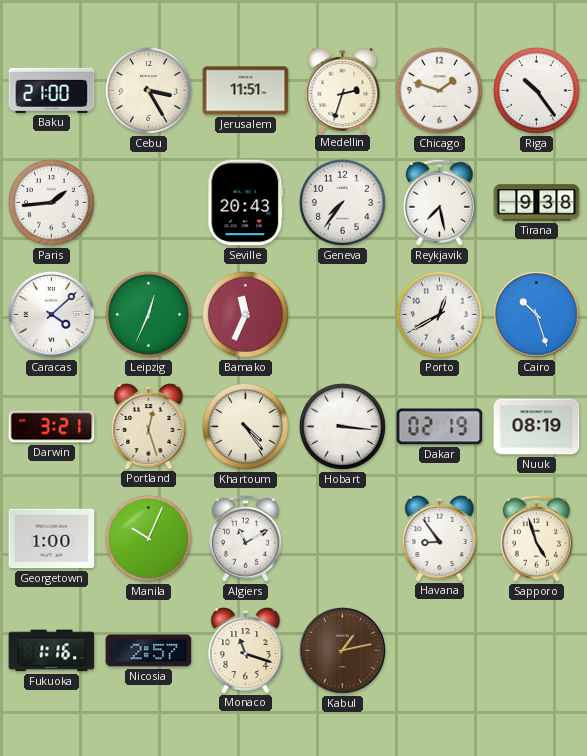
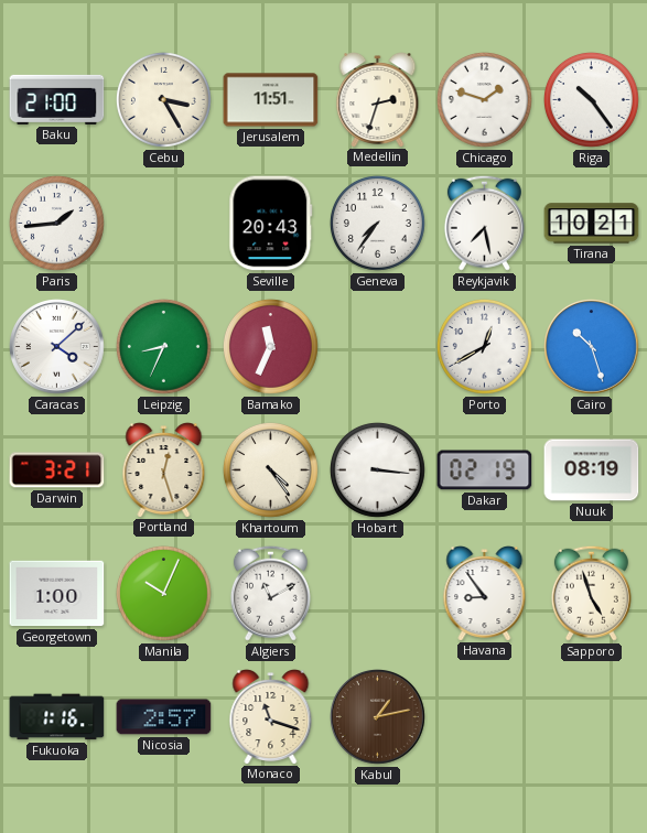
Tirana: 9:38 -> 10:21 (592, 224)
Leipzig: 12:34 -> 8:34 (163, 346)
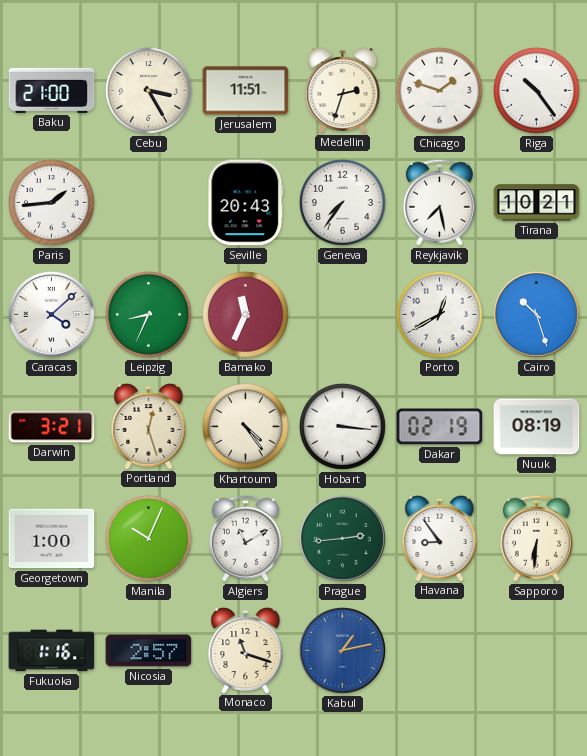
Prague: none -> 2:44 (343, 539)
Sapporo: 4:57 -> 6:31 (536, 538)
Kabul dial: brown -> blue (343, 651)
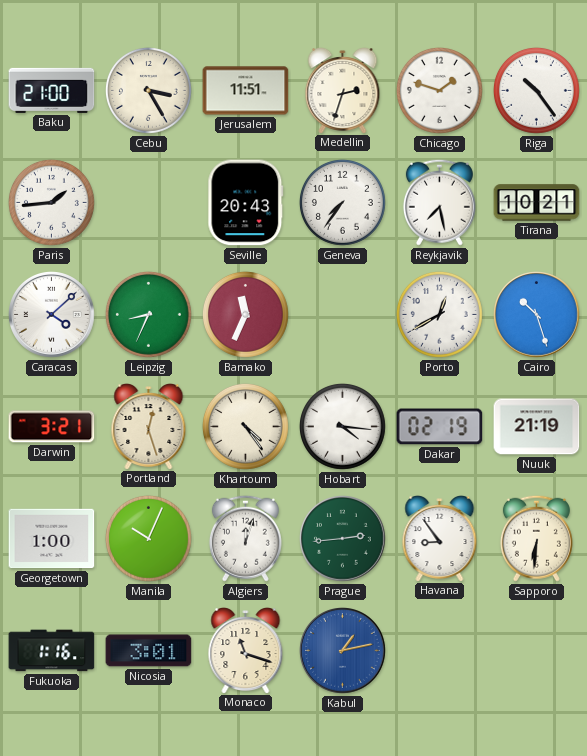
Hobart: 3:16 -> 4:16 (342, 426)
Nuuk: 08:19 -> 21:19 (537, 427)
Algiers: 11:10 -> 12:03 (245, 538)
Nicosia: 2:57 -> 3:01 (149, 651)
